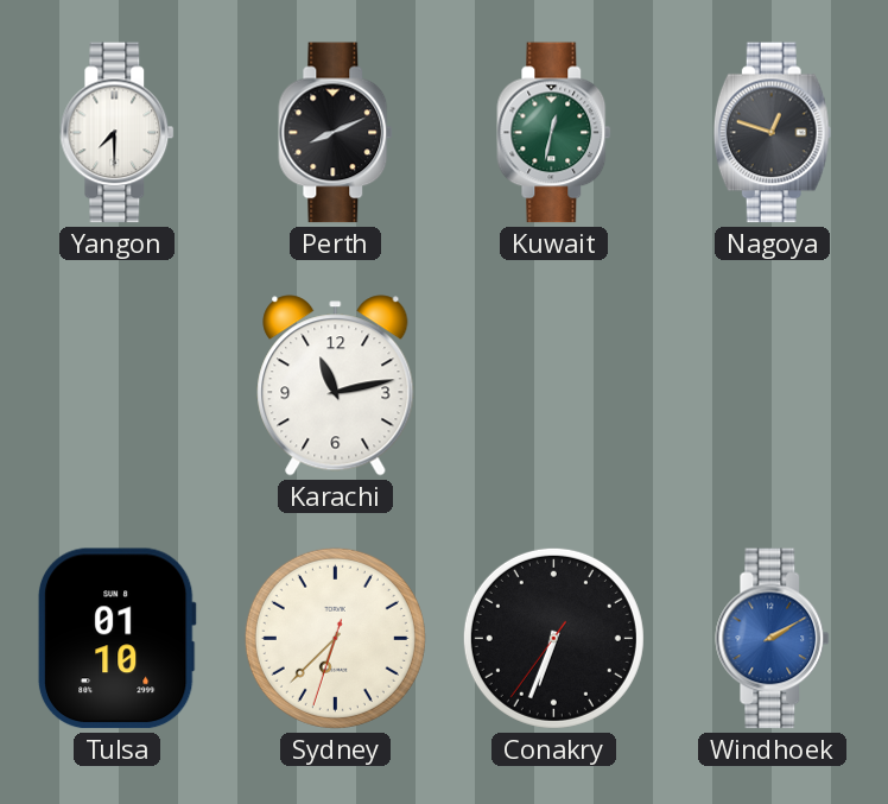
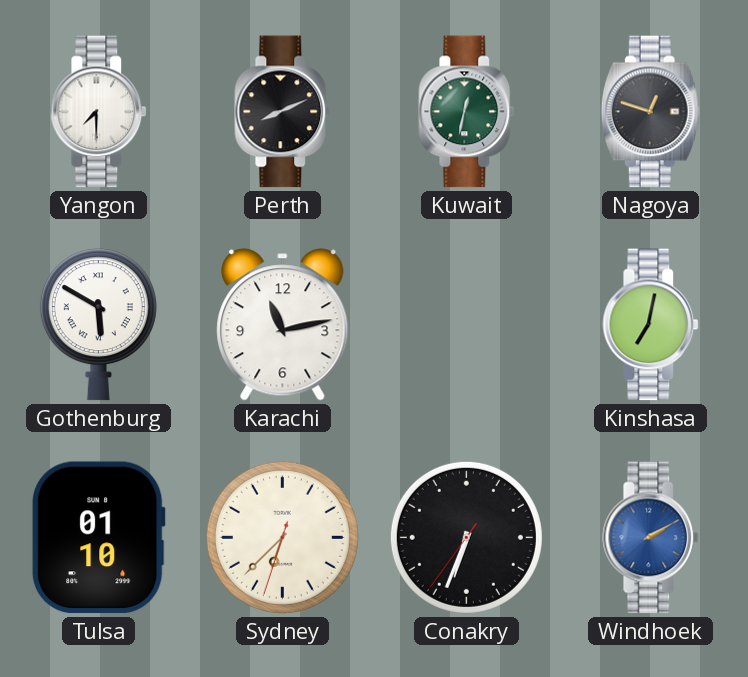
Gothenburg: none -> 5:50 (98, 325)
Kinshasa: none -> 7:02 (651, 325)
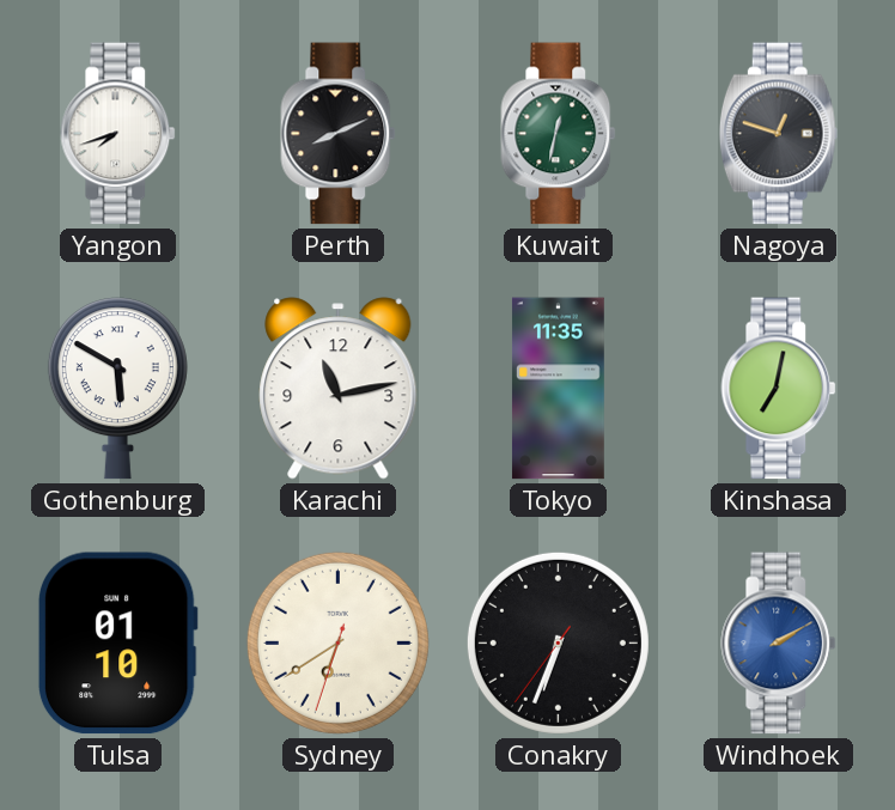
Yangon: 7:30 -> 7:42 (118, 134)
Tokyo: none -> 11:35 (558, 389)
Sydney: 6:37 -> 6:39 (337, 642)
